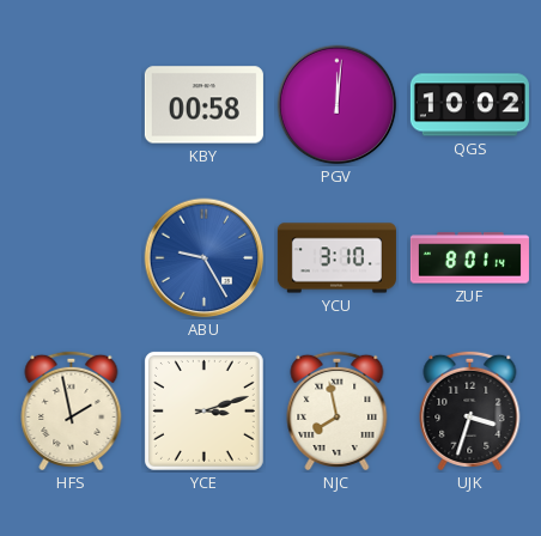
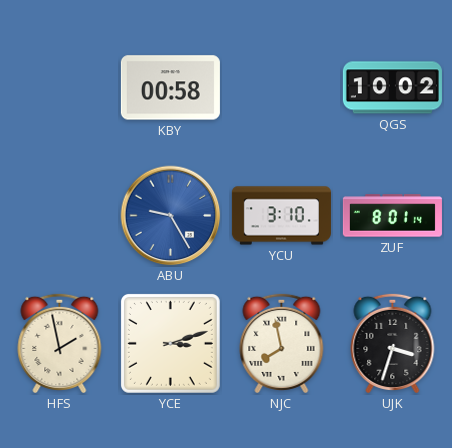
PGV: 12:01 -> none (338, 105)
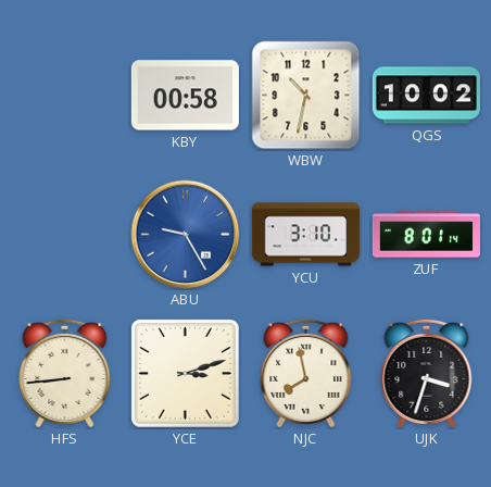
WBW: none -> 10:32 (306, 96)
HFS: 1:58 -> 8:44 (65, 373)
